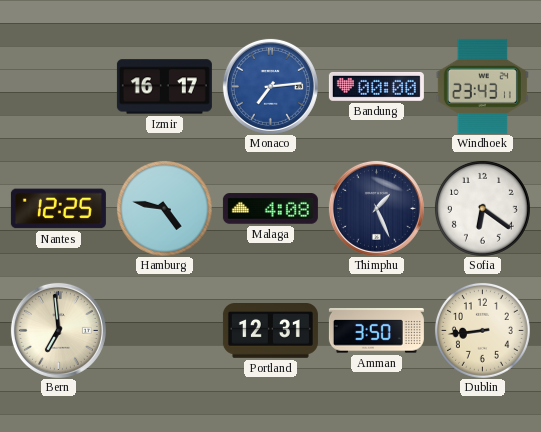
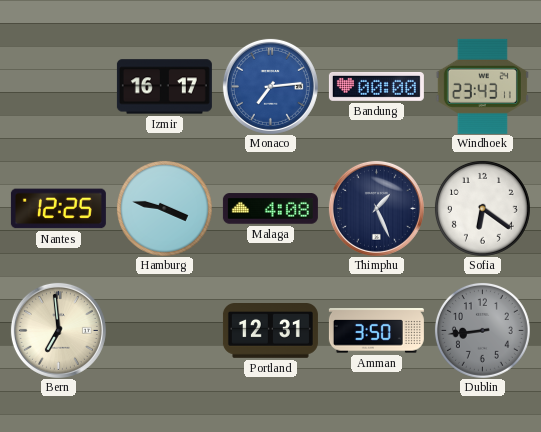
Hamburg: 4:47 -> 3:47 (164, 208)
Dublin dial: cream -> grey (482, 330)
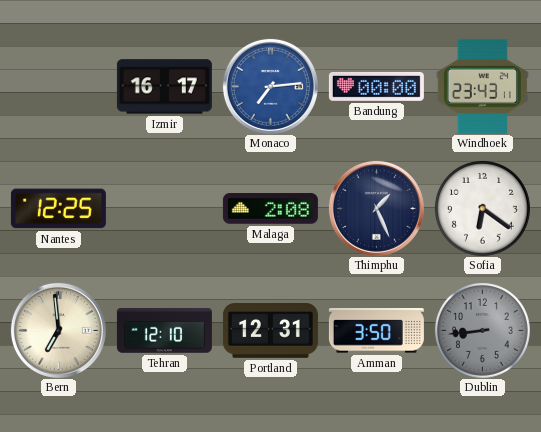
Hamburg: 3:47 -> none (164, 208)
Malaga: 4:08 -> 2:08 (270, 209)
Tehran: none -> 12:10 (164, 331)
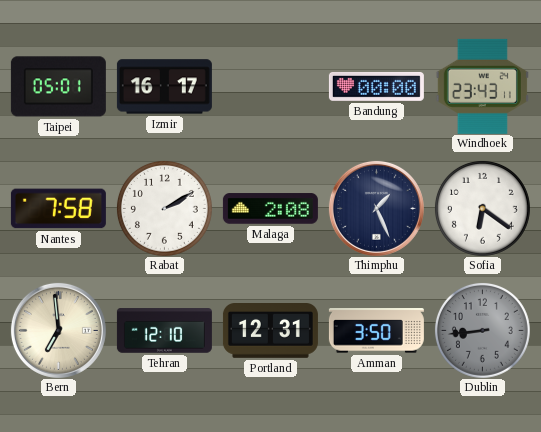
Taipei: none -> 05:01 (58, 87)
Monaco: 7:14 -> none (270, 86)
Nantes: 12:25 -> 7:58 (58, 209)
Rabat: none -> 2:10 (164, 208)
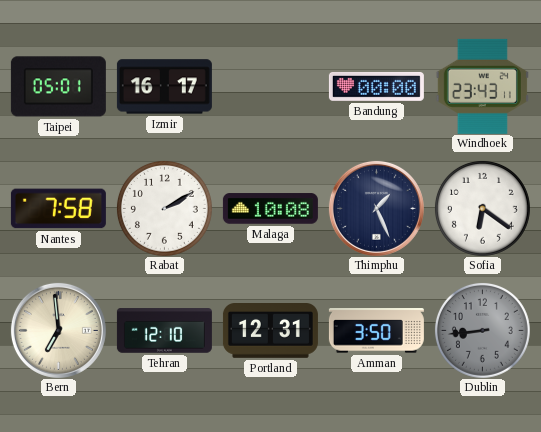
Malaga: 2:08 -> 10:08 (270, 209)
